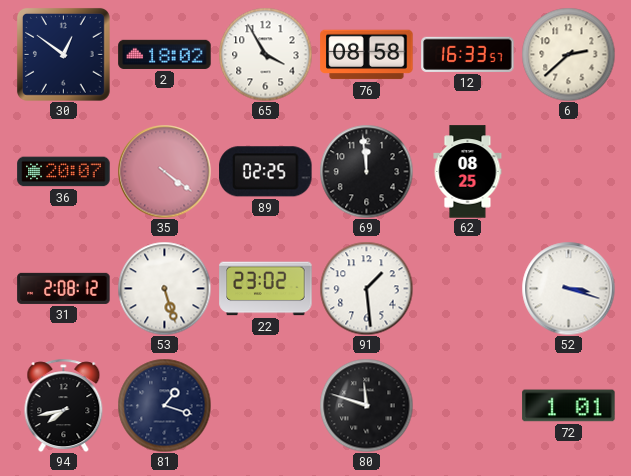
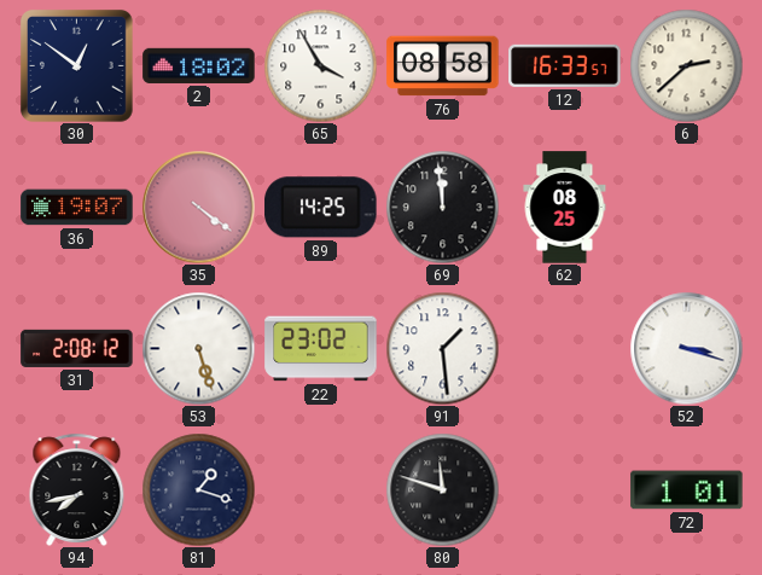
36: 20:07 -> 19:07 (77, 208)
89: 02:25 -> 14:25 (321, 208)
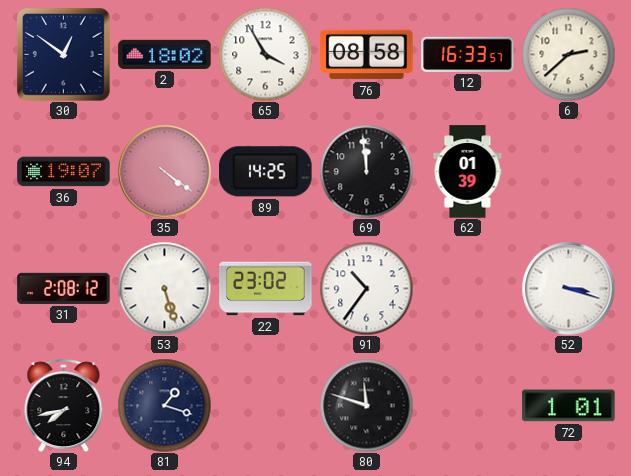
62: 08:25 -> 01:39 (468, 172)
91: 1:29 -> 10:36 (366, 288)
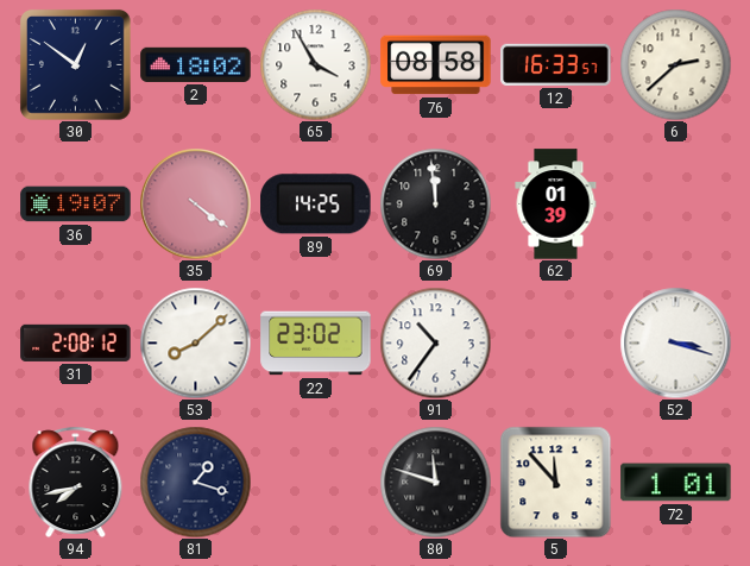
53: 5:27 -> 8:08 (195, 342)
5: none -> 11:53 (555, 482)
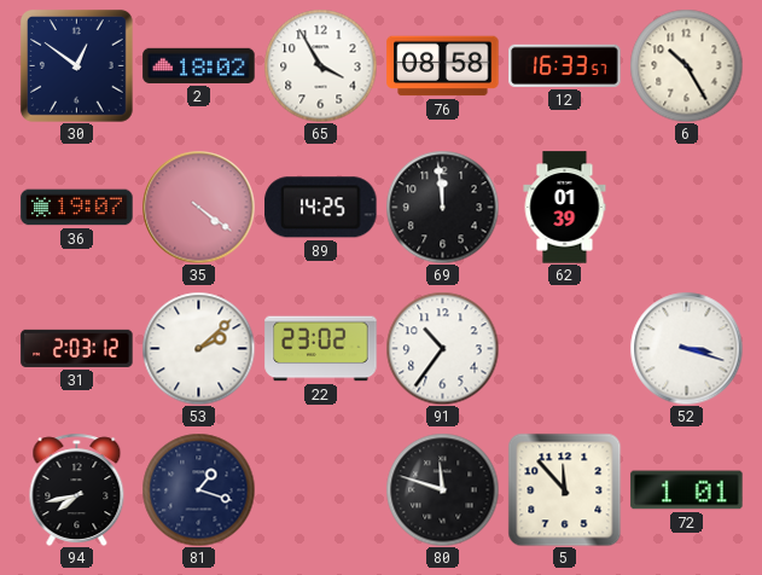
6: 2:38 -> 10:25 (686, 65)
31: 2:08 -> 2:03 (77, 348)
53: 8:08 -> 2:08 (198, 348)
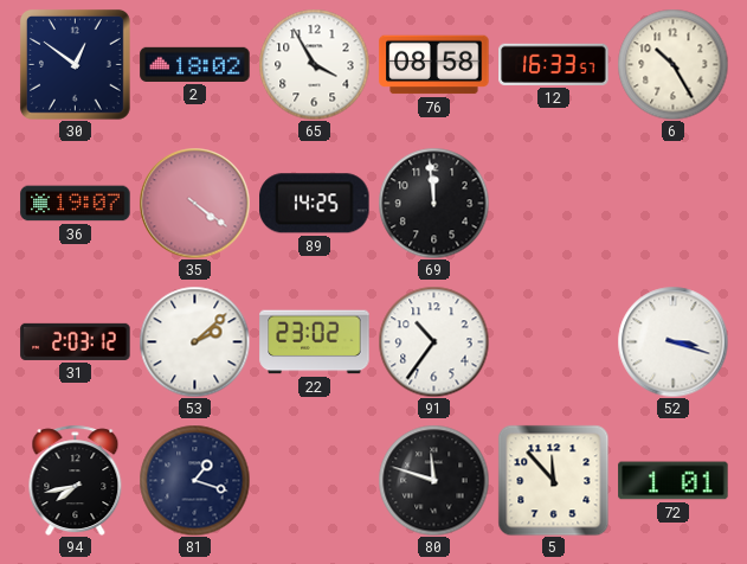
62: 01:39 -> none (565, 208)
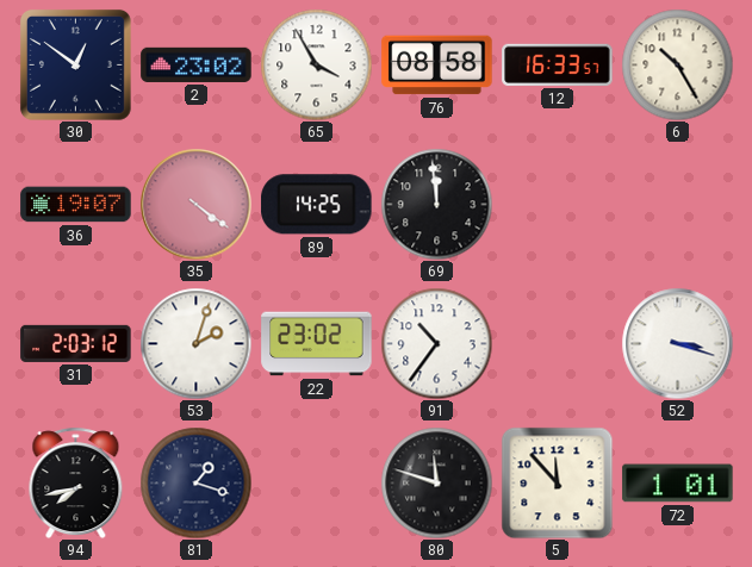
2: 18:02 -> 23:02 (197, 64)
53: 2:08 -> 2:03 (195, 343)
